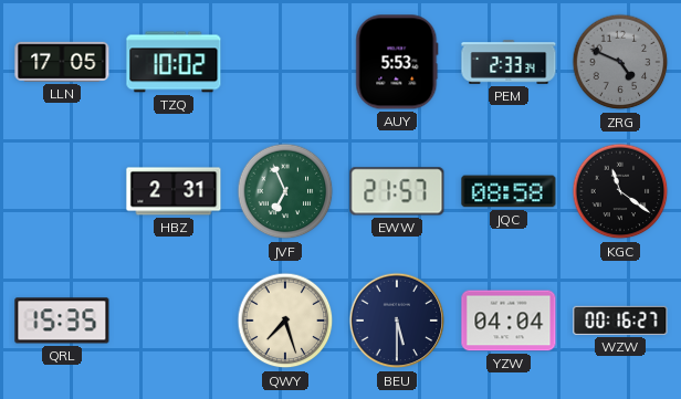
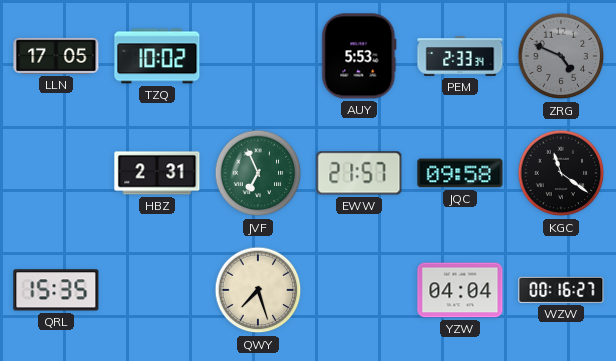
JQC: 08:58 -> 09:58 (460, 173)
BEU: 5:30 -> none (397, 321)
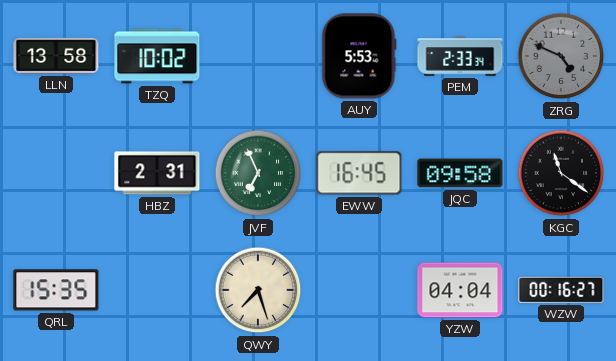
LLN: 17:05 -> 13:58 (56, 56)
EWW: 21:57 -> 16:45 (359, 173)
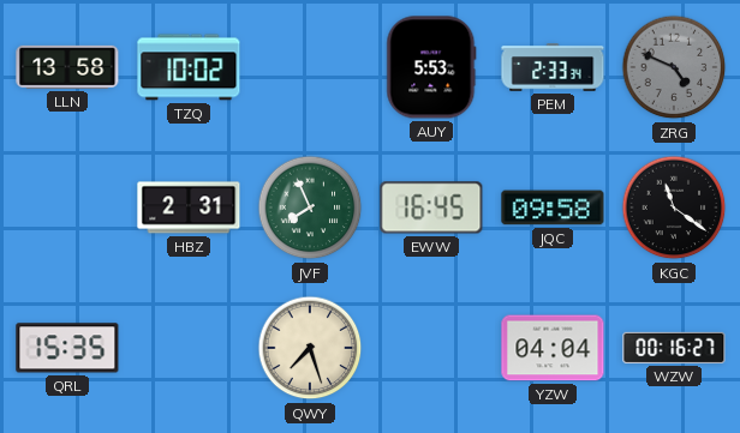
JVF: 6:56 -> 7:56 (310, 208)
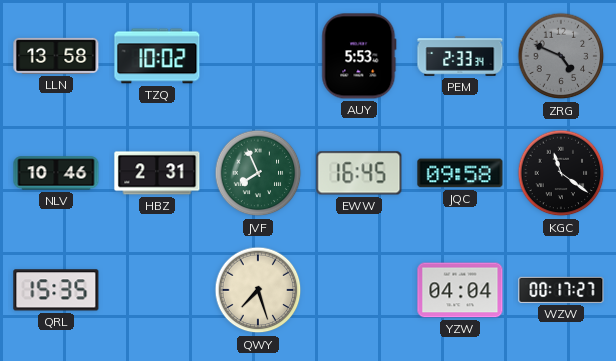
NLV: none -> 10:46 (56, 173)
WZW: 00:16 -> 00:17 (561, 290)
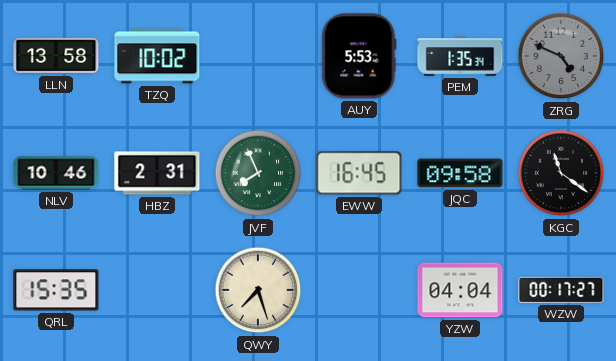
PEM: 2:33 -> 1:35 (460, 56)
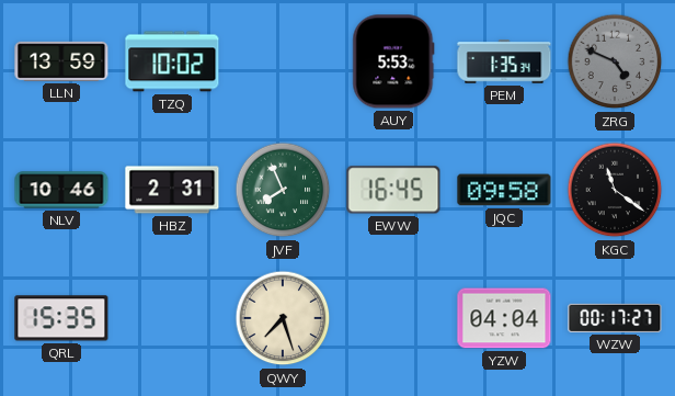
LLN: 13:58 -> 13:59 (61, 61)
